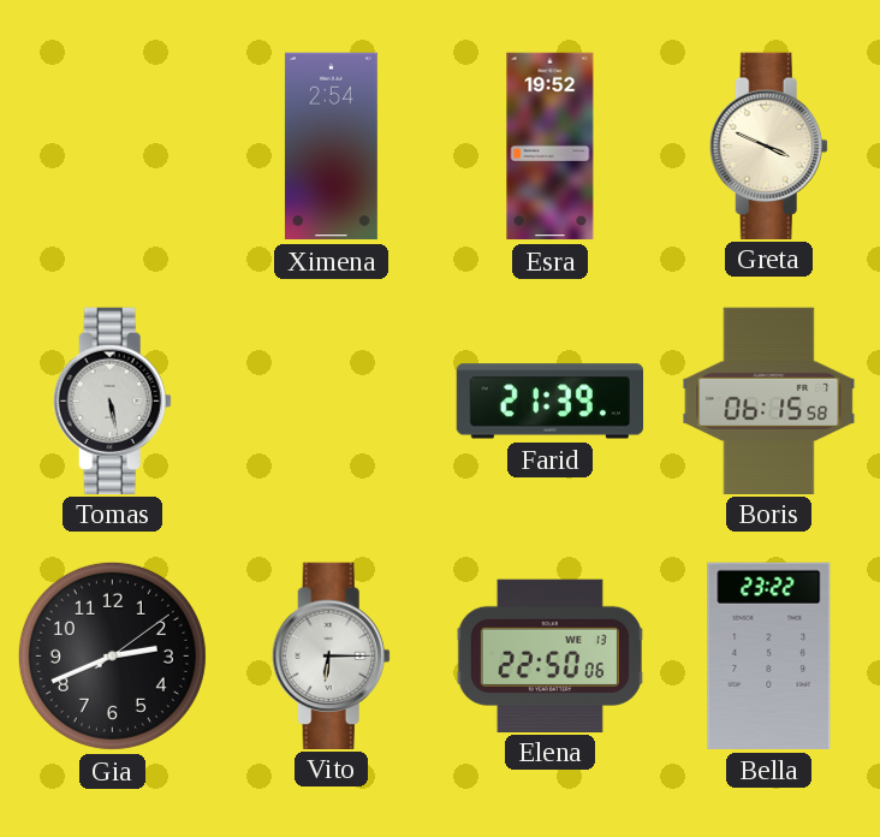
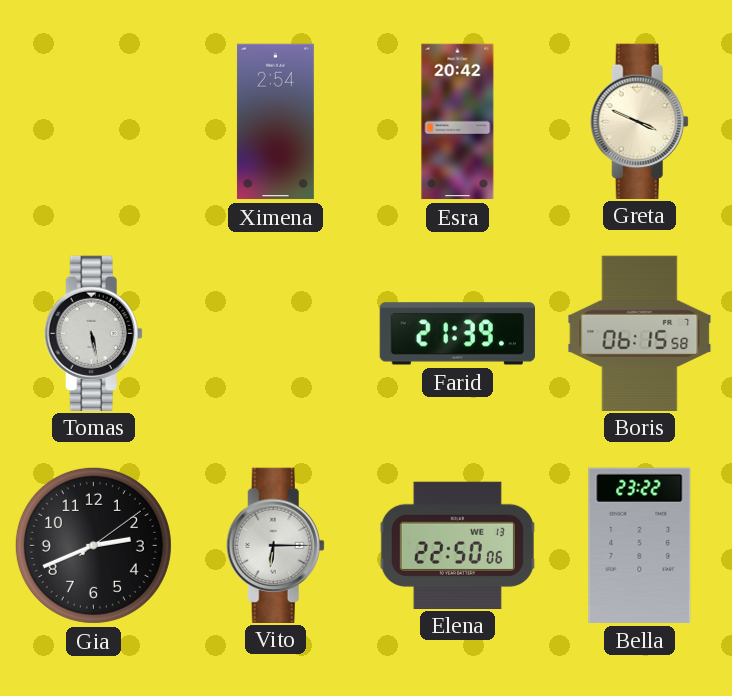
Esra: 19:52 -> 20:42 (458, 122)
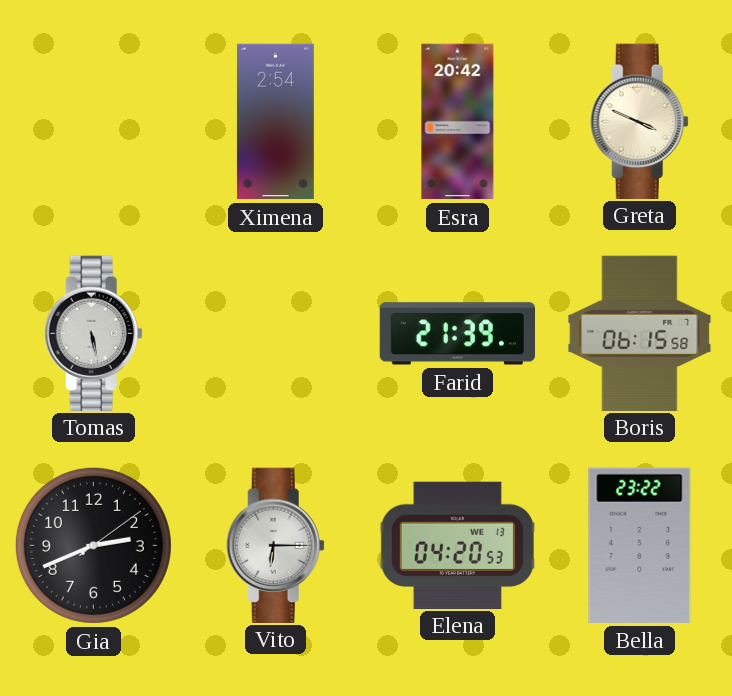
Elena: 22:50 -> 04:20 (457, 545)
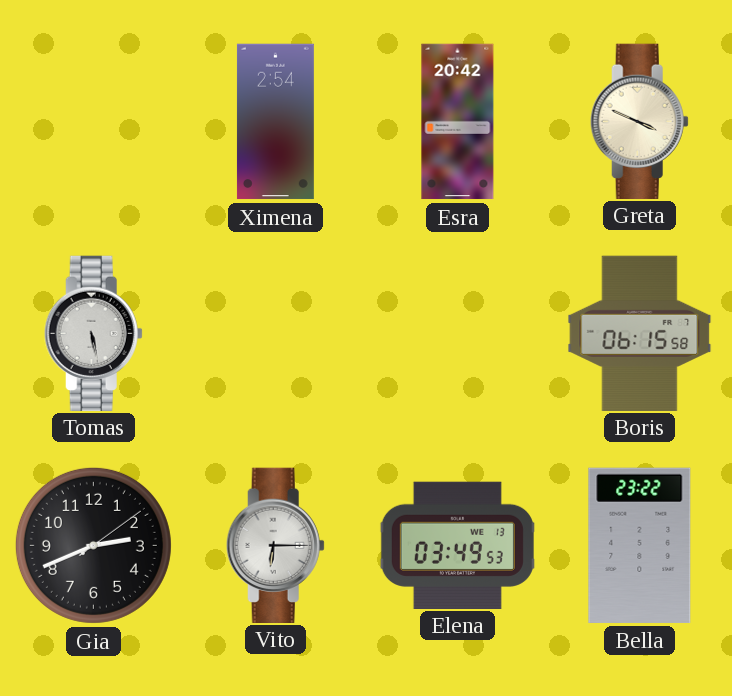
Farid: 21:39 -> none (457, 334)
Elena: 04:20 -> 03:49 (457, 545)
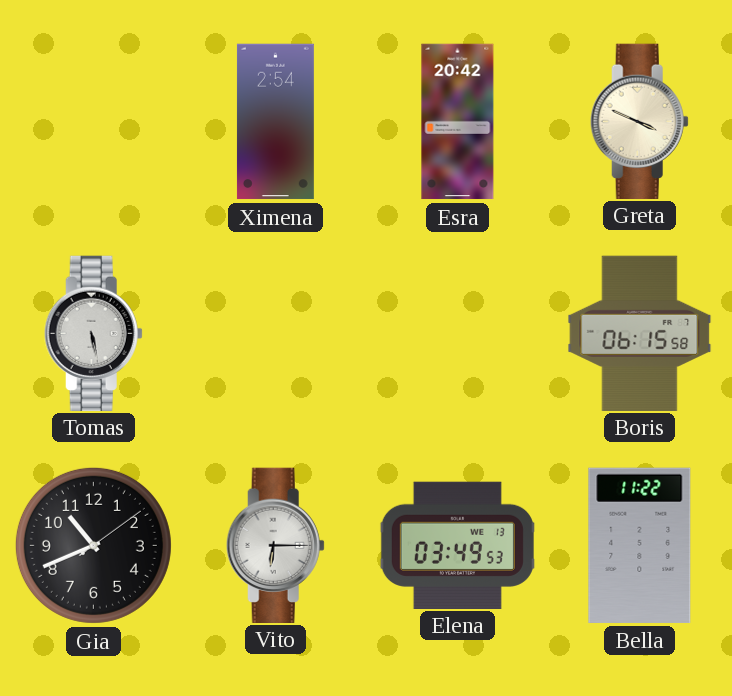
Gia: 2:41 -> 10:41 (93, 545)
Bella: 23:22 -> 11:22 (640, 545)
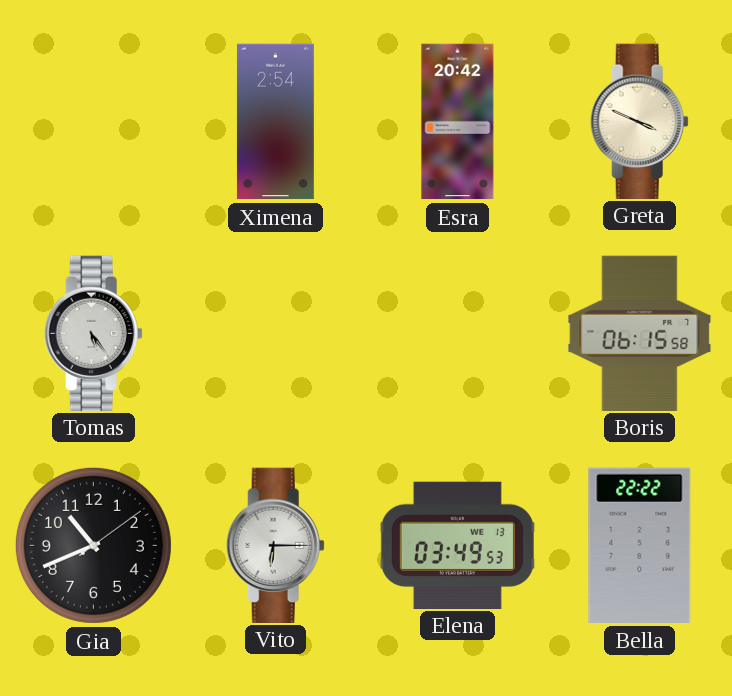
Tomas: 5:28 -> 5:24 (93, 333)
Bella: 11:22 -> 22:22 (640, 545)
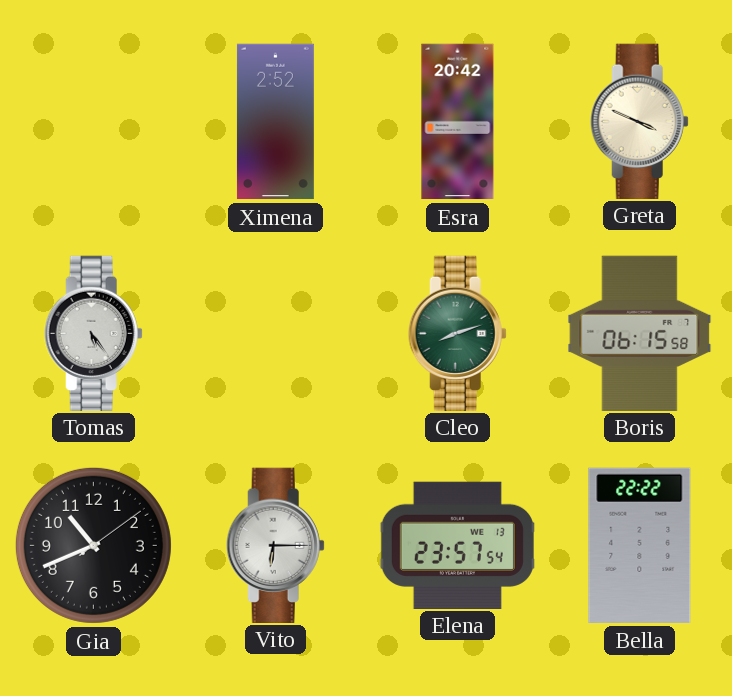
Ximena: 2:54 -> 2:52 (275, 122)
Cleo: none -> 8:12 (457, 333)
Elena: 03:49 -> 23:57 (457, 545)
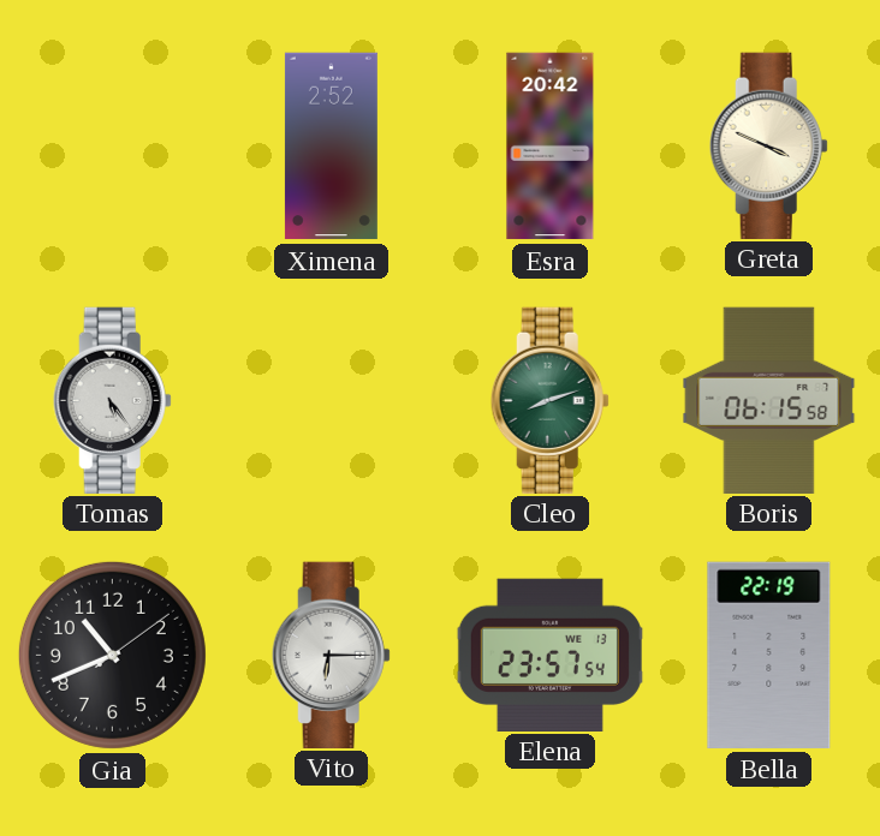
Bella: 22:22 -> 22:19 (769, 655)
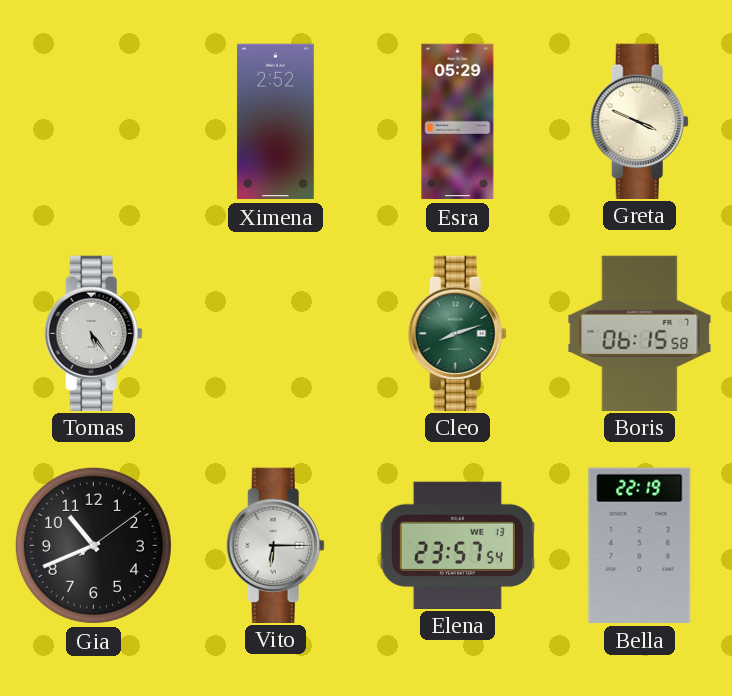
Esra: 20:42 -> 05:29 (458, 122)
